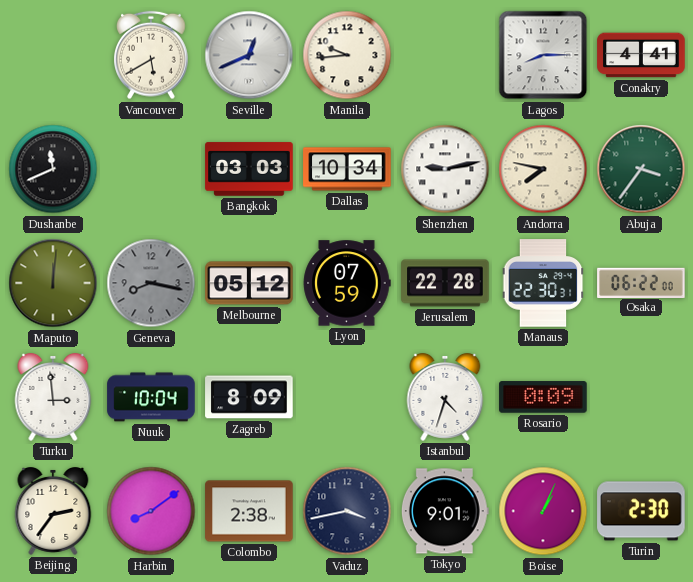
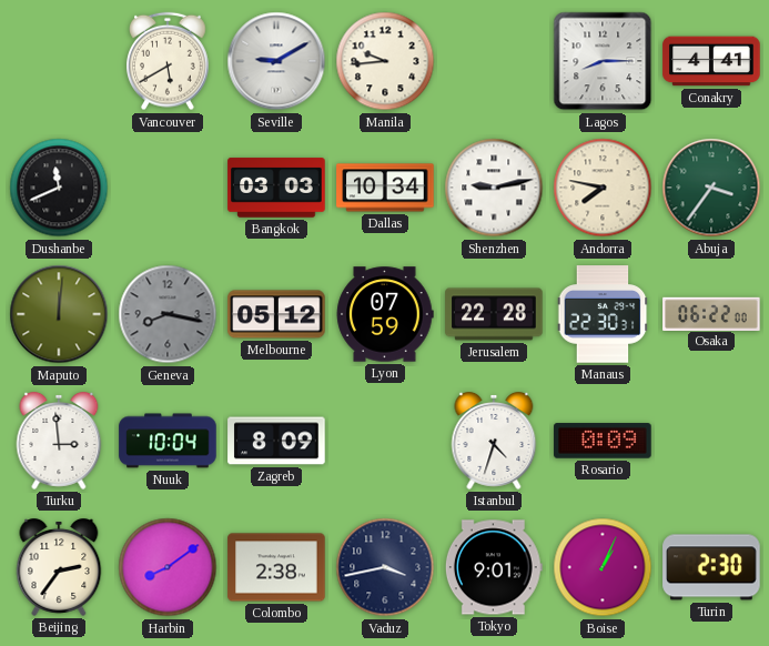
Seville: 12:41 -> 9:10 (276, 61)
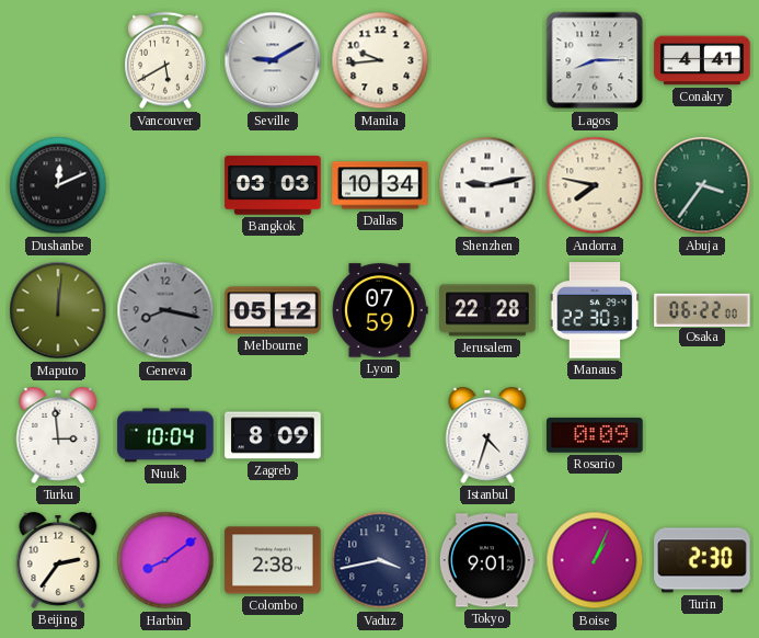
Dushanbe: 11:41 -> 12:11 (58, 185)
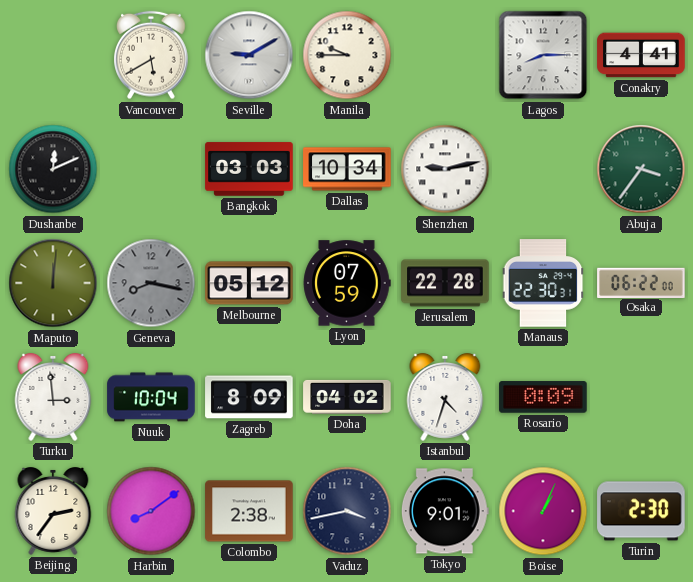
Manila: 9:44 -> 9:45 (347, 55)
Andorra: 7:47 -> none (595, 185)
Doha: none -> 04:02 (347, 397)
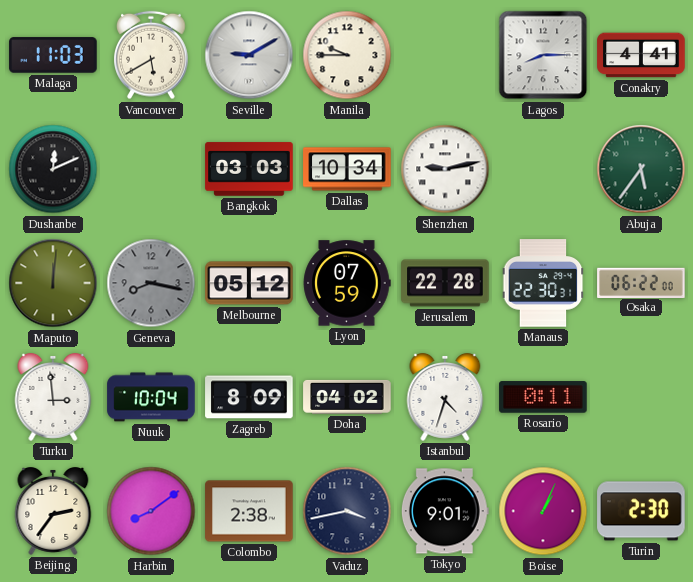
Malaga: none -> 11:03 (53, 55)
Abuja: 3:36 -> 5:36 (641, 169)
Rosario: 0:09 -> 0:11 (543, 397)
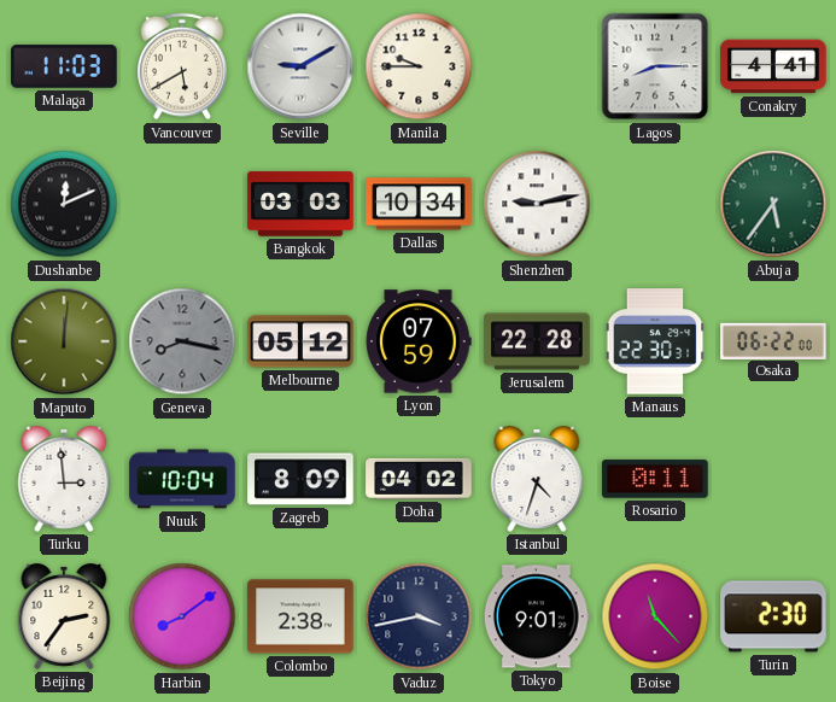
Boise: 1:04 -> 11:23 (655, 616)
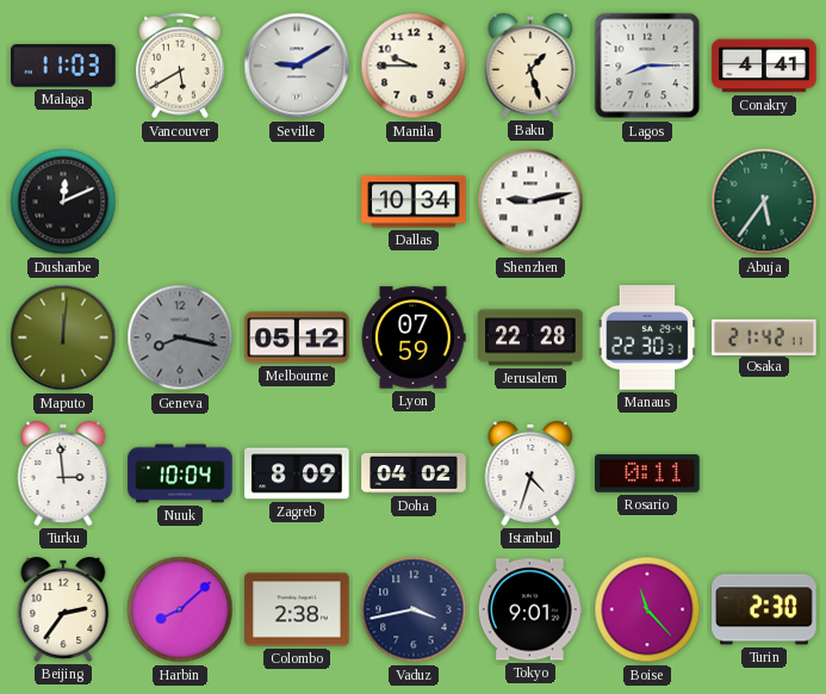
Baku: none -> 1:27 (530, 67)
Bangkok: 03:03 -> none (300, 204)
Osaka: 06:22 -> 21:42 (764, 336)
Harbin: 8:09 -> 8:08 (180, 609)
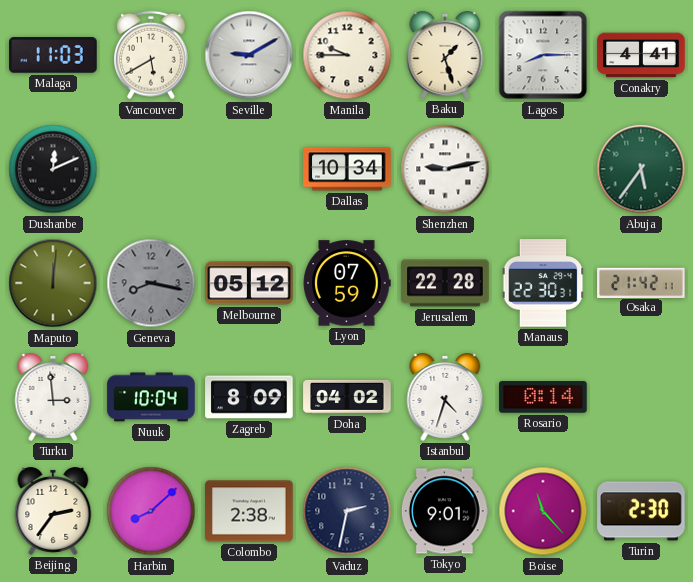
Rosario: 0:11 -> 0:14 (543, 397)
Vaduz: 3:43 -> 2:32 (347, 511)
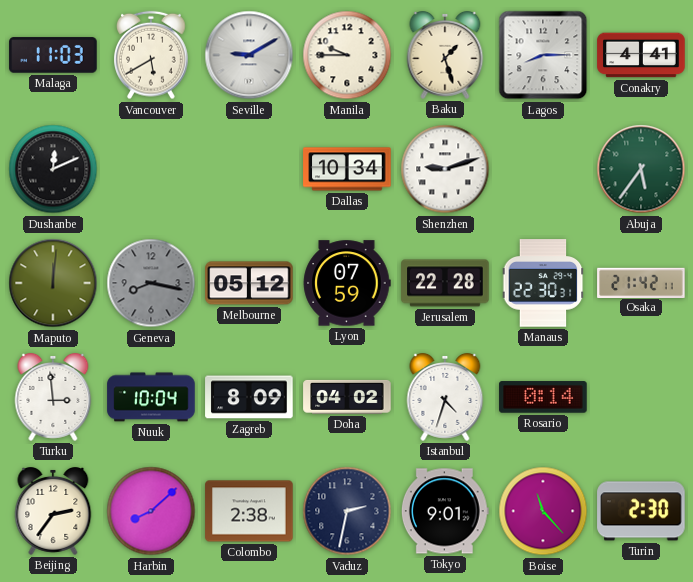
Shenzhen: 9:13 -> 9:12 (445, 169)
